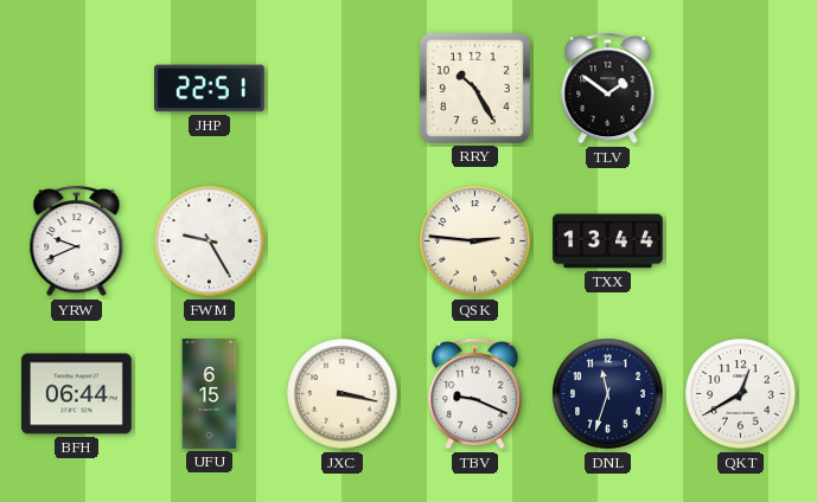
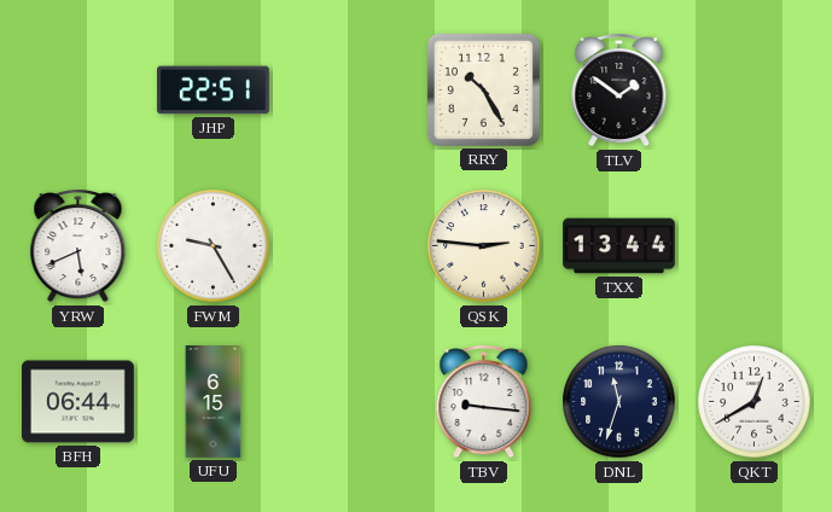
YRW: 9:41 -> 5:41 (78, 246)
JXC: 3:17 -> none (343, 394)
TBV: 9:19 -> 9:16 (484, 402)
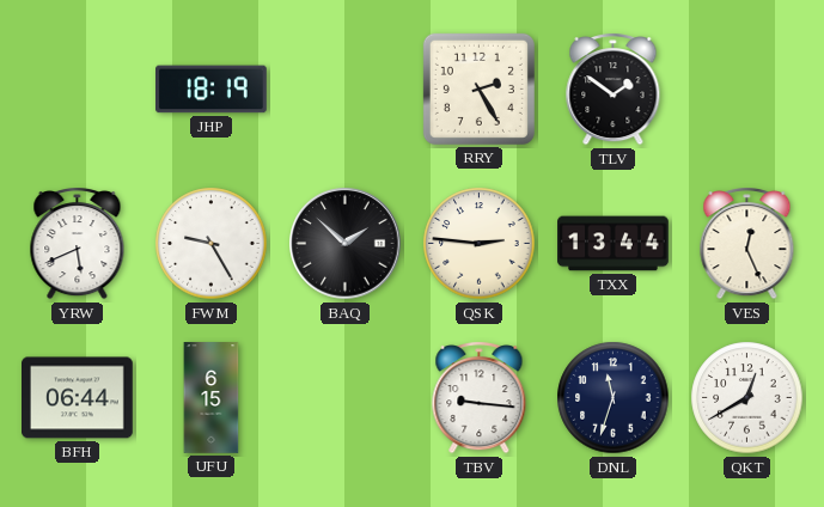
JHP: 22:51 -> 18:19 (212, 90)
RRY: 10:25 -> 2:25 (478, 88)
BAQ: none -> 1:52 (346, 244)
VES: none -> 12:26 (747, 244)
